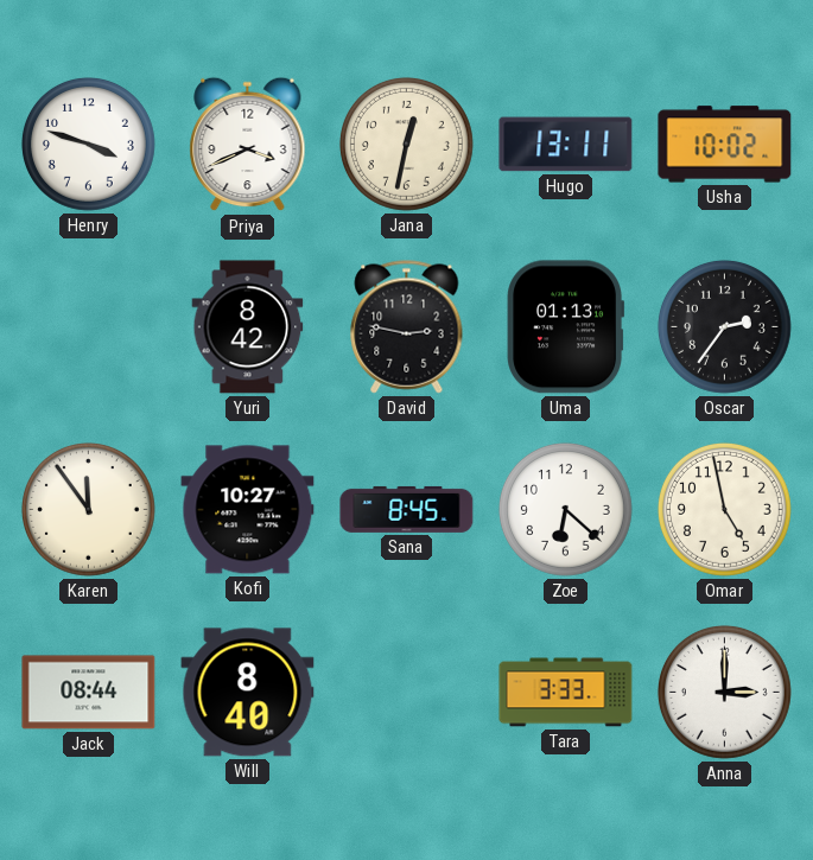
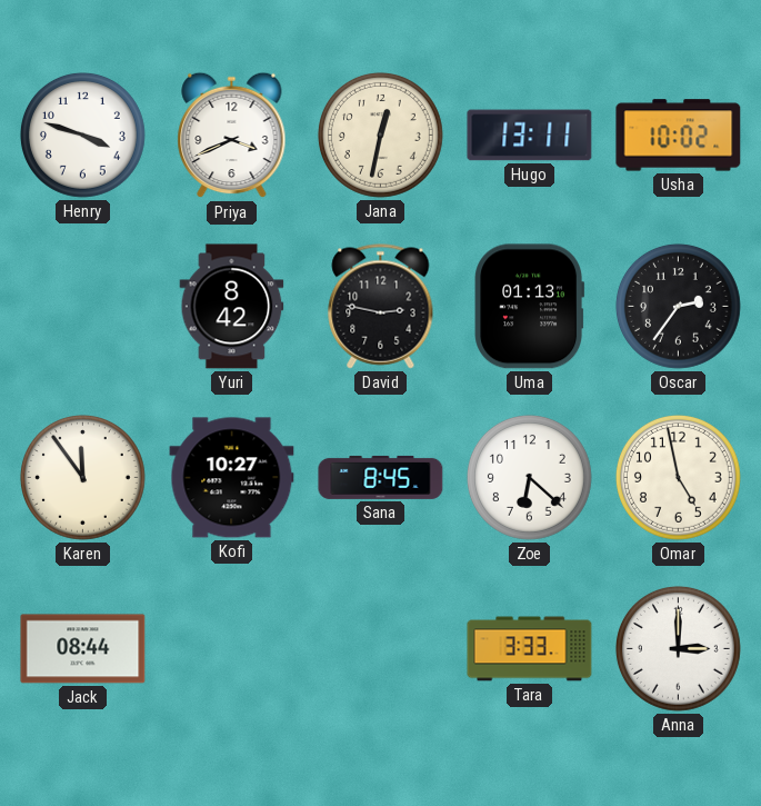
Will: 8:40 -> none (248, 693)
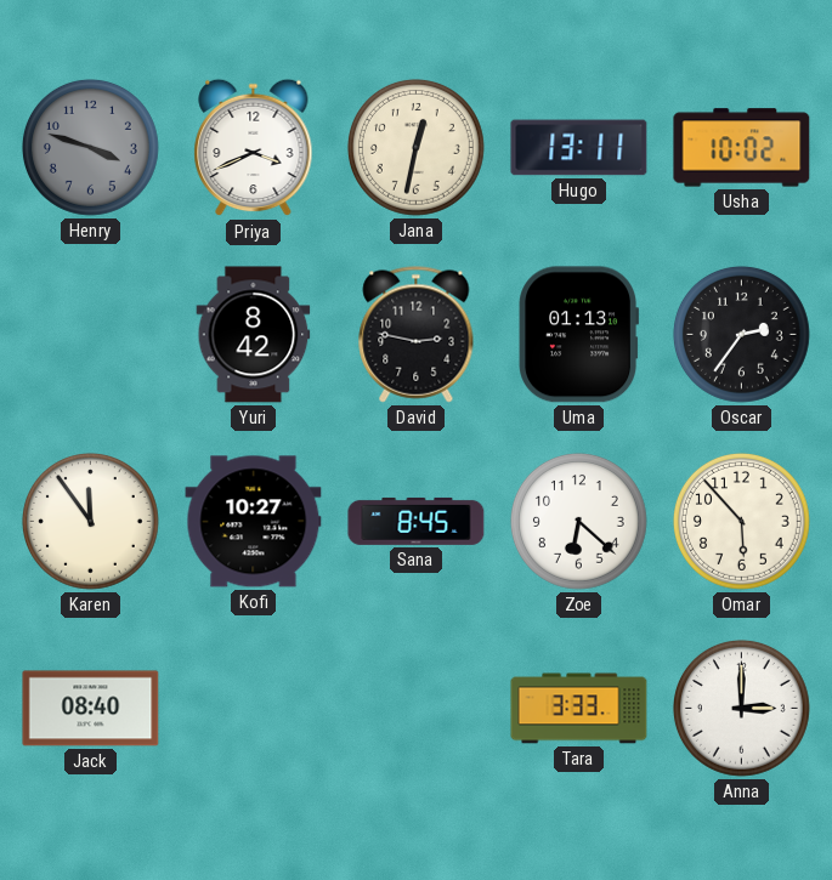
Henry dial: white -> grey (90, 147)
Omar: 4:58 -> 5:53 (741, 521)
Jack: 08:44 -> 08:40 (91, 709)
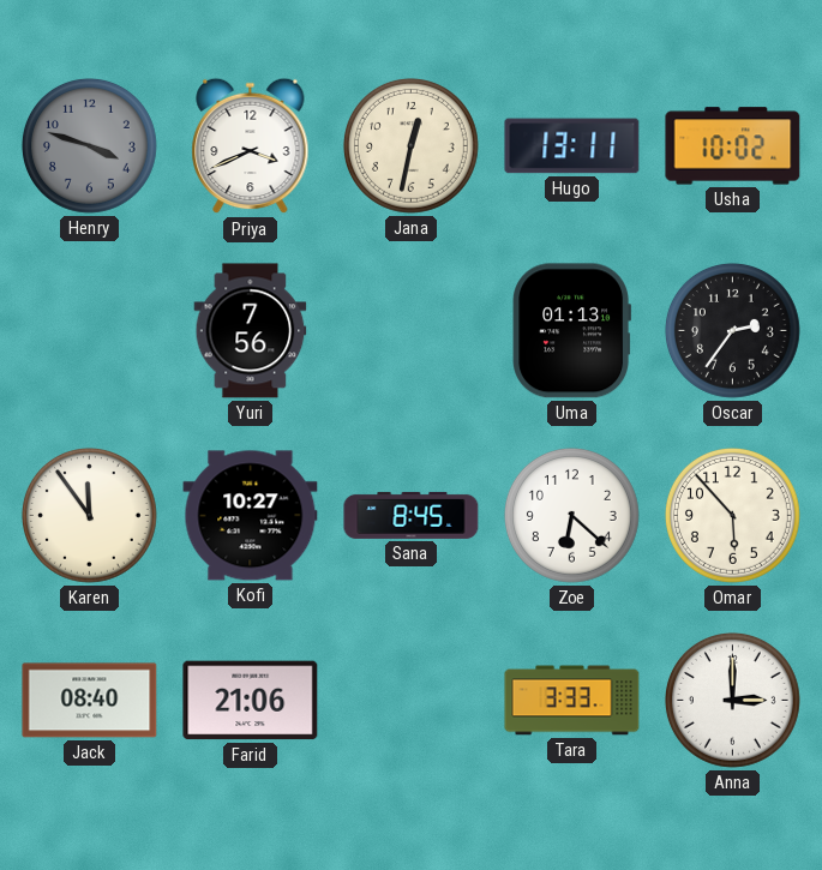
Yuri: 8:42 -> 7:56 (251, 331)
David: 2:47 -> none (417, 335)
Farid: none -> 21:06 (251, 701)
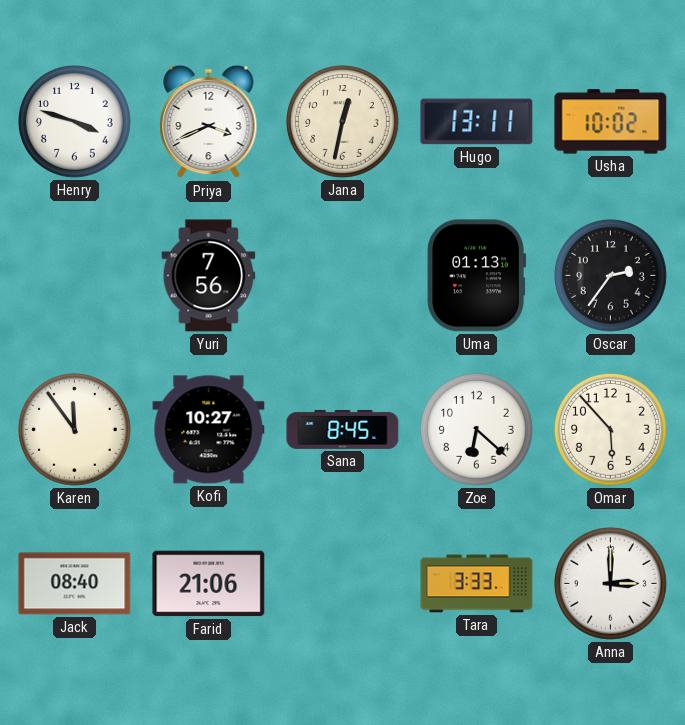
Henry dial: grey -> white (74, 121)
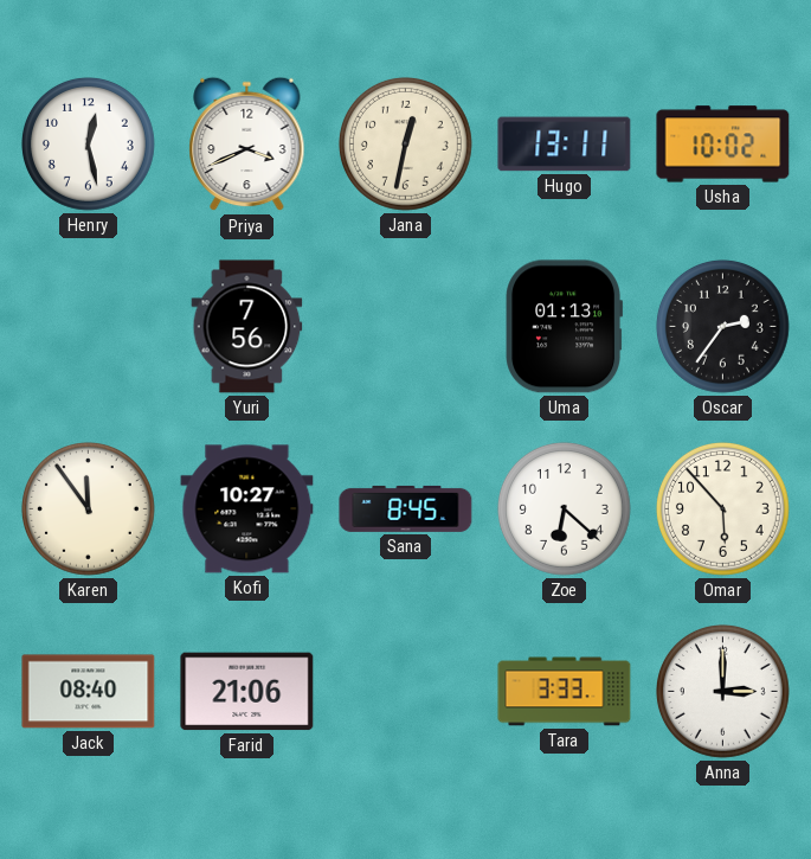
Henry: 3:48 -> 12:28 (88, 143)
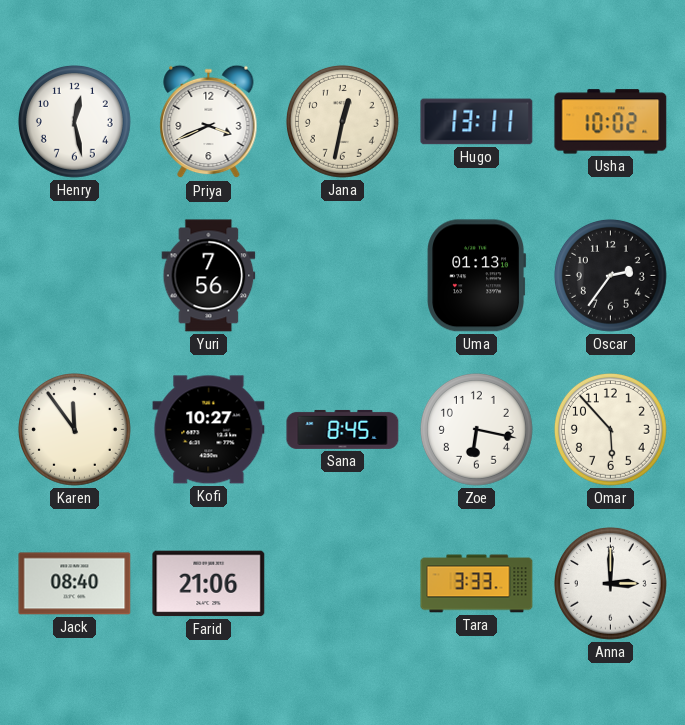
Zoe: 6:22 -> 6:17 (476, 429)
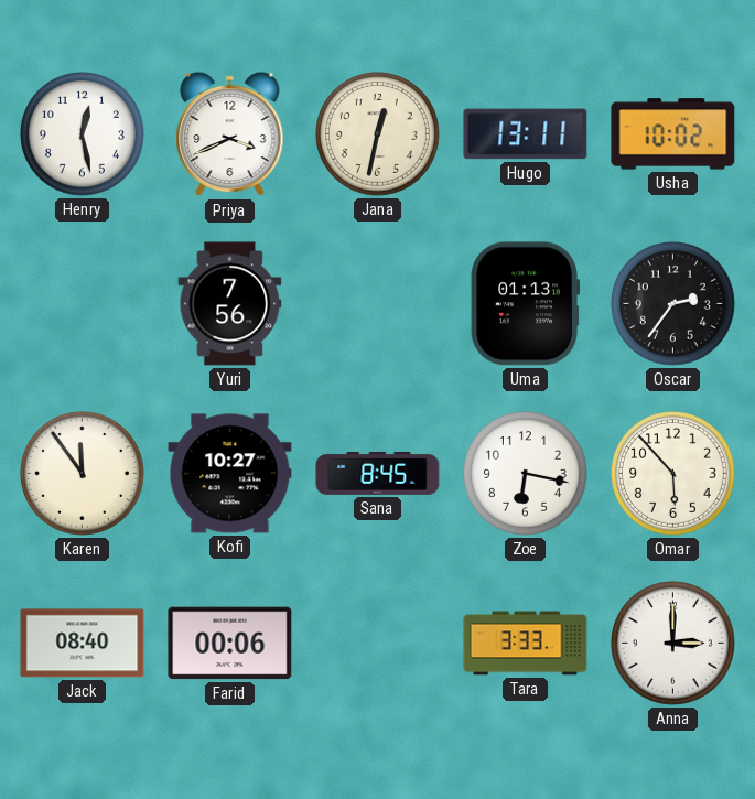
Farid: 21:06 -> 00:06 (230, 644)
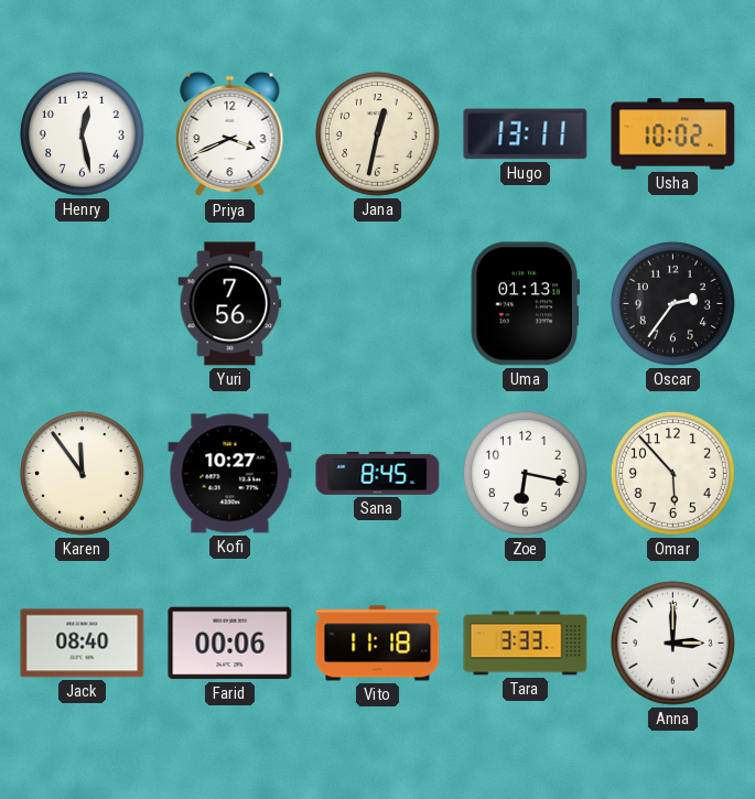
Vito: none -> 11:18 (378, 644)
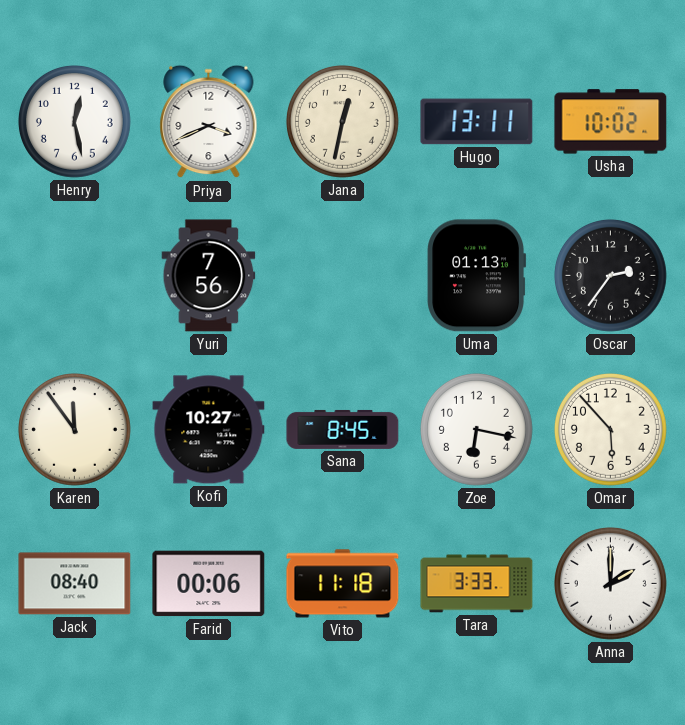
Anna: 3:00 -> 2:00 (610, 583)
